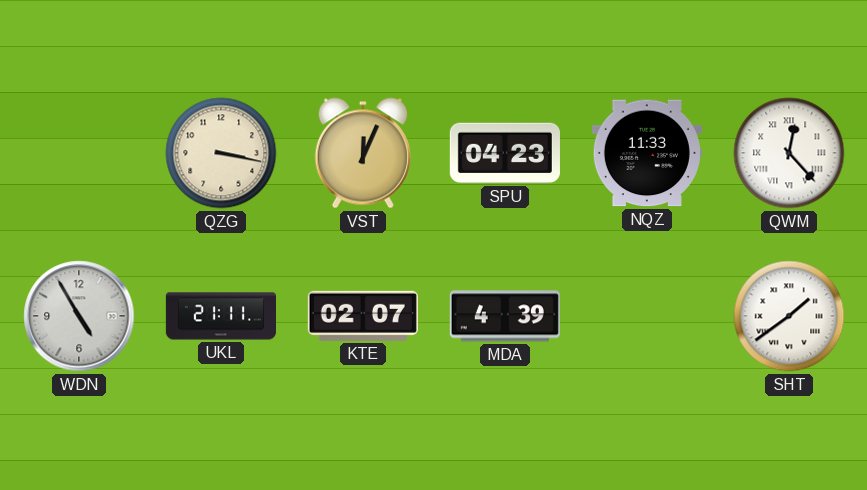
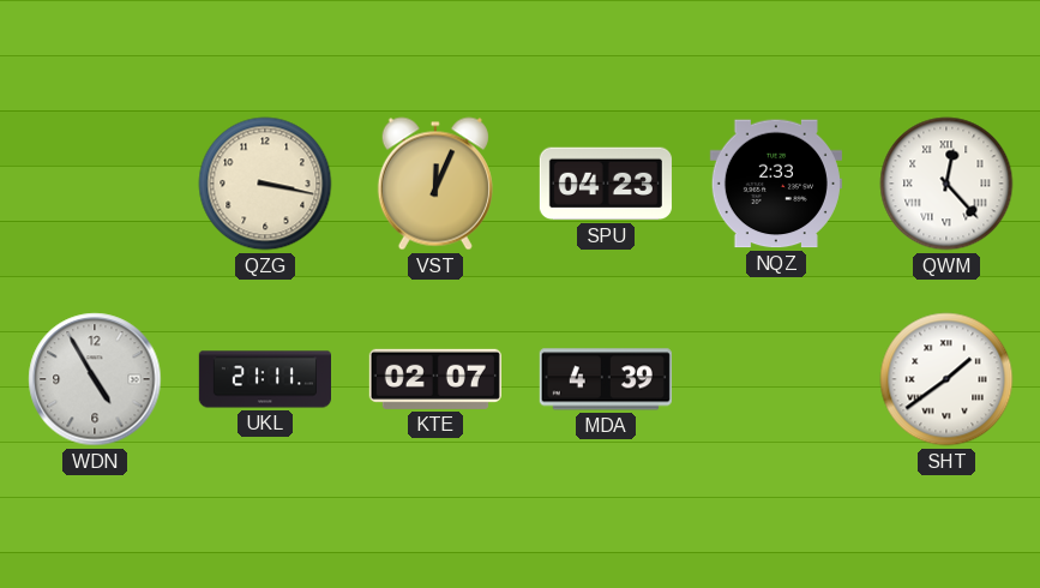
NQZ: 11:33 -> 2:33 (776, 184)
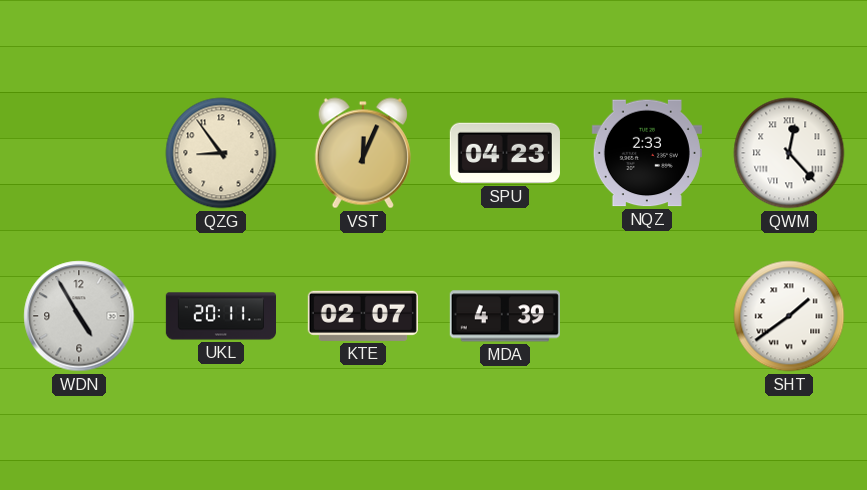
QZG: 3:17 -> 8:54 (221, 153)
UKL: 21:11 -> 20:11 (220, 316)
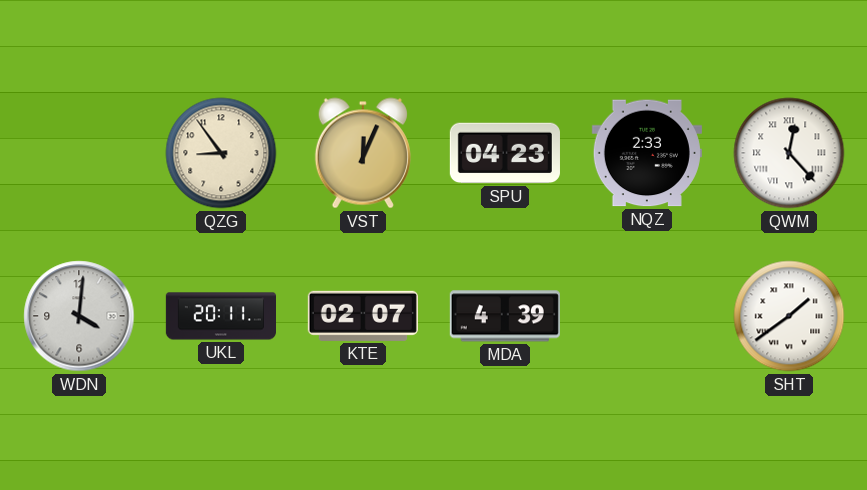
WDN: 4:55 -> 4:01 (79, 316)
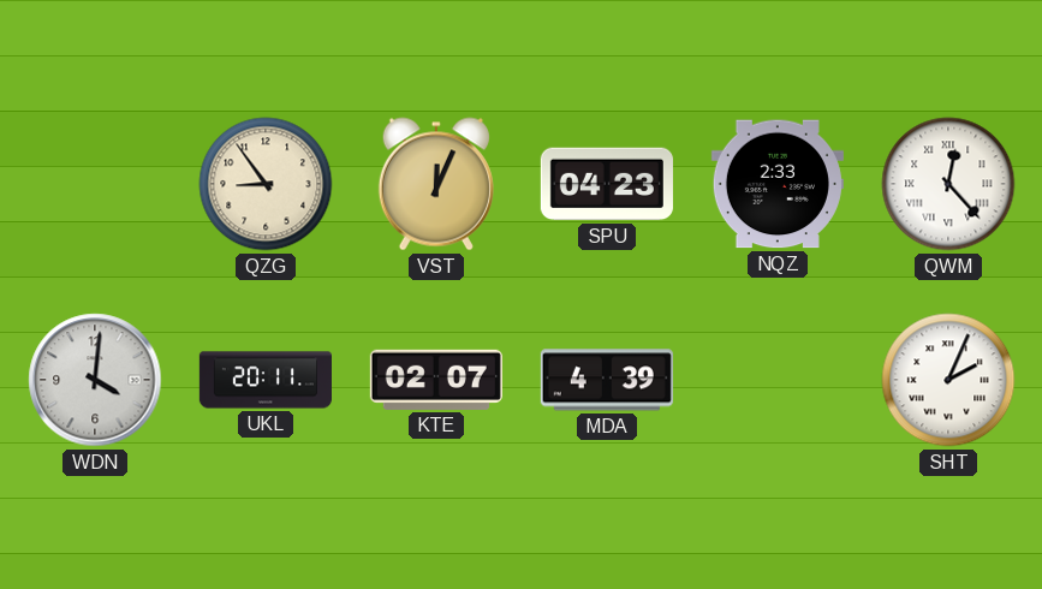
SHT: 1:39 -> 2:04 (948, 380)
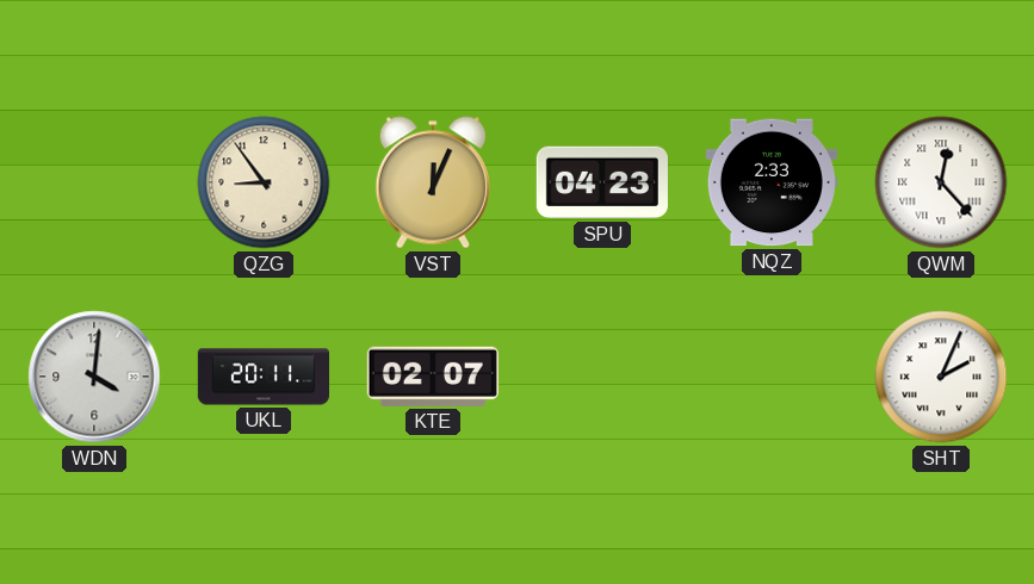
MDA: 4:39 -> none (607, 380)
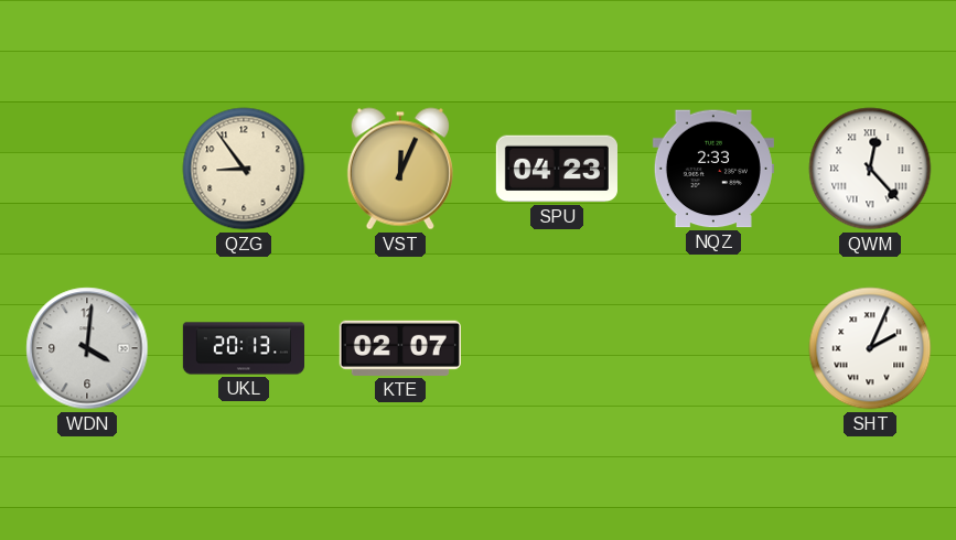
UKL: 20:11 -> 20:13 (243, 348)
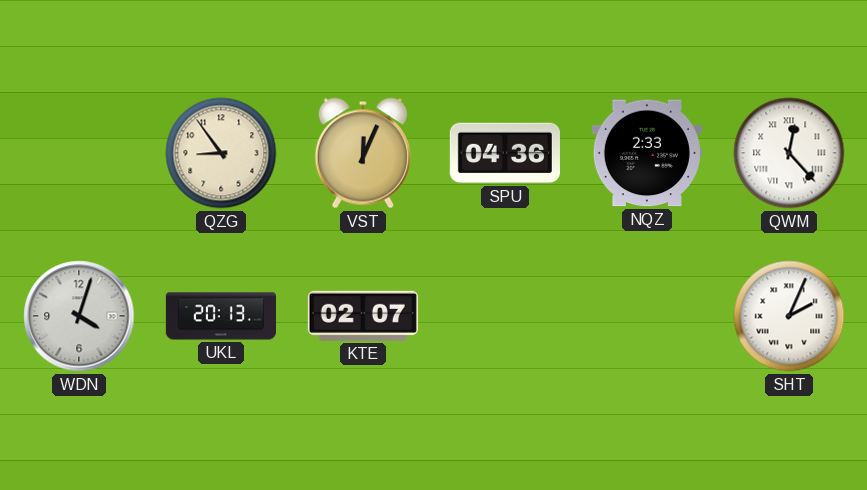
SPU: 04:23 -> 04:36 (505, 153)
WDN: 4:01 -> 4:03 (79, 316)
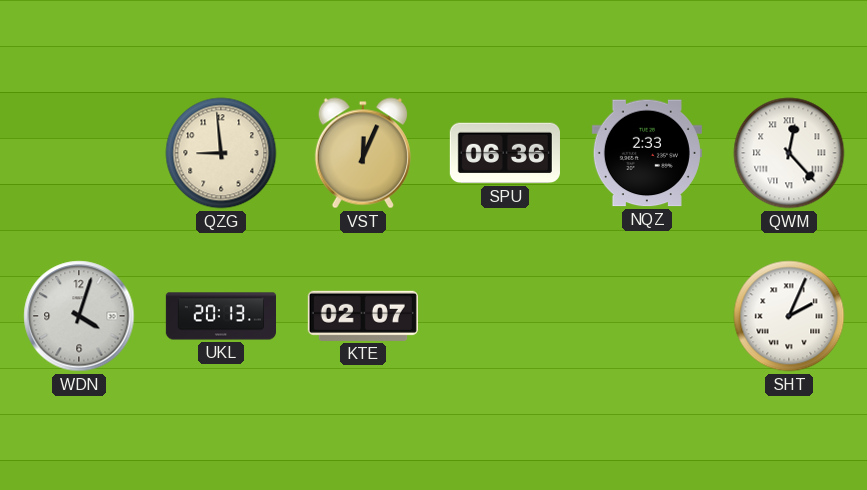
QZG: 8:54 -> 8:59 (221, 153)
SPU: 04:36 -> 06:36 (505, 153)
